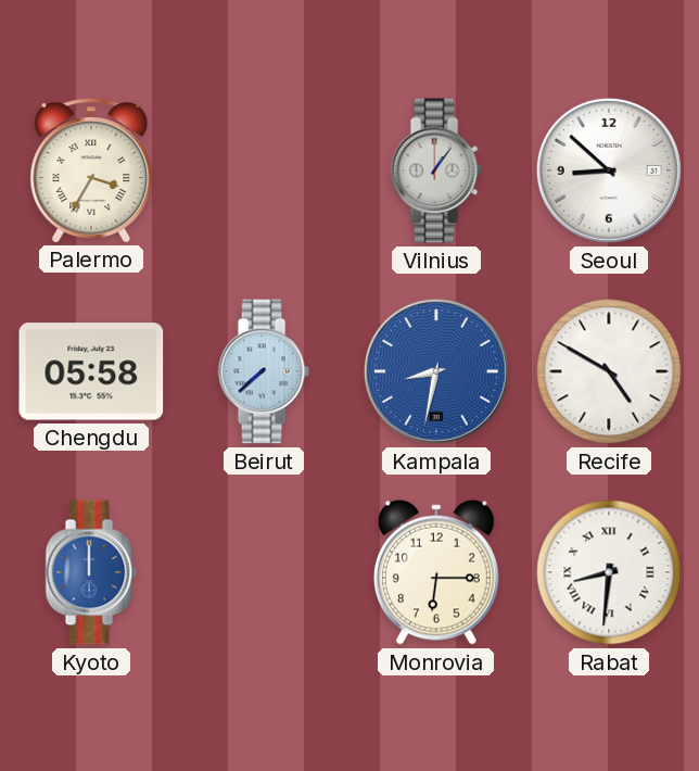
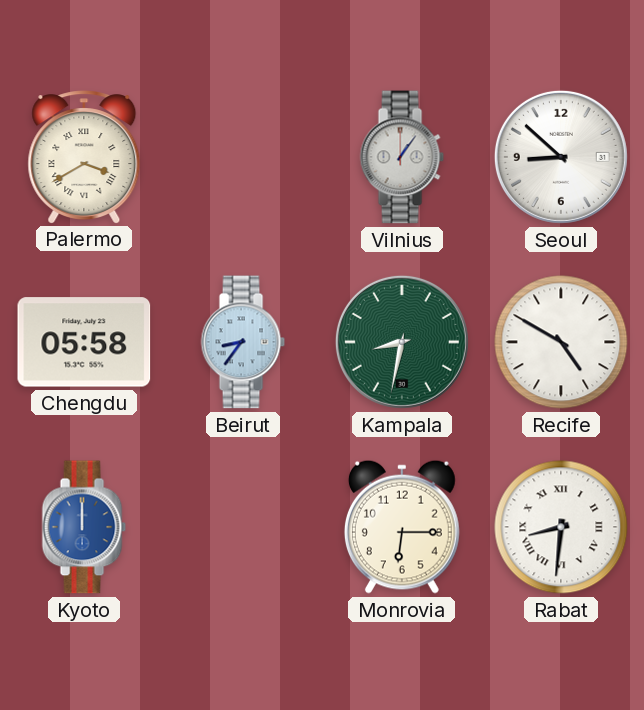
Palermo: 3:35 -> 3:40 (84, 157)
Beirut: 7:38 -> 8:36 (243, 342)
Kampala dial: blue -> green (402, 342)
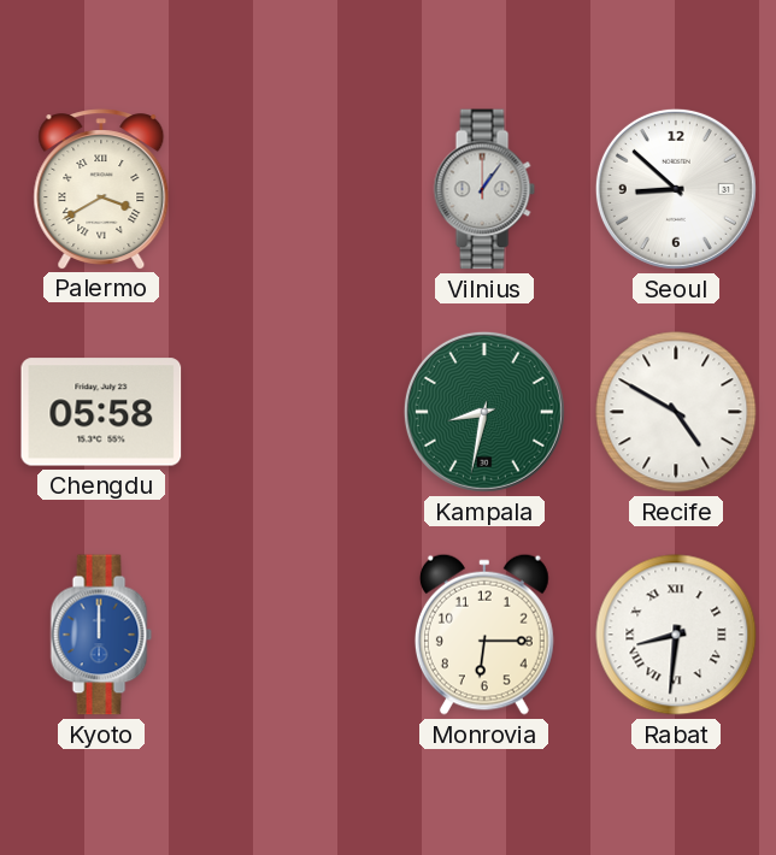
Beirut: 8:36 -> none (243, 342)
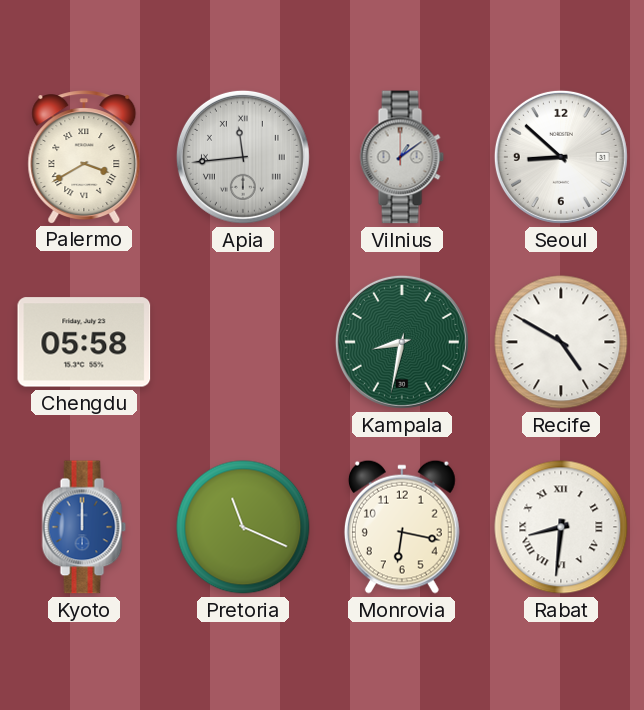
Apia: none -> 11:44 (243, 157)
Vilnius: 1:06 -> 1:09 (402, 157)
Pretoria: none -> 11:19 (243, 527)
Monrovia: 6:15 -> 6:17 (402, 527)
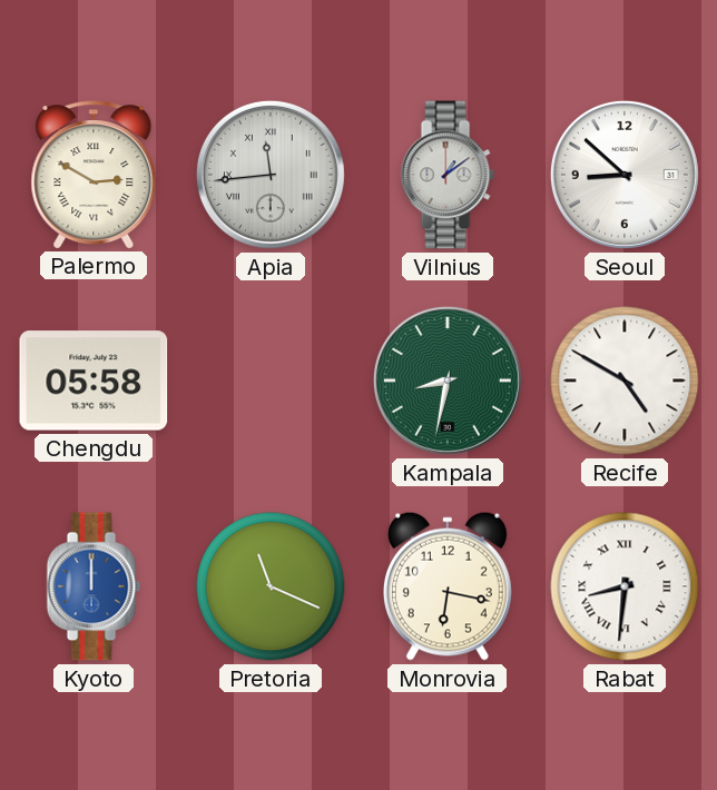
Palermo: 3:40 -> 2:50 (94, 175)
